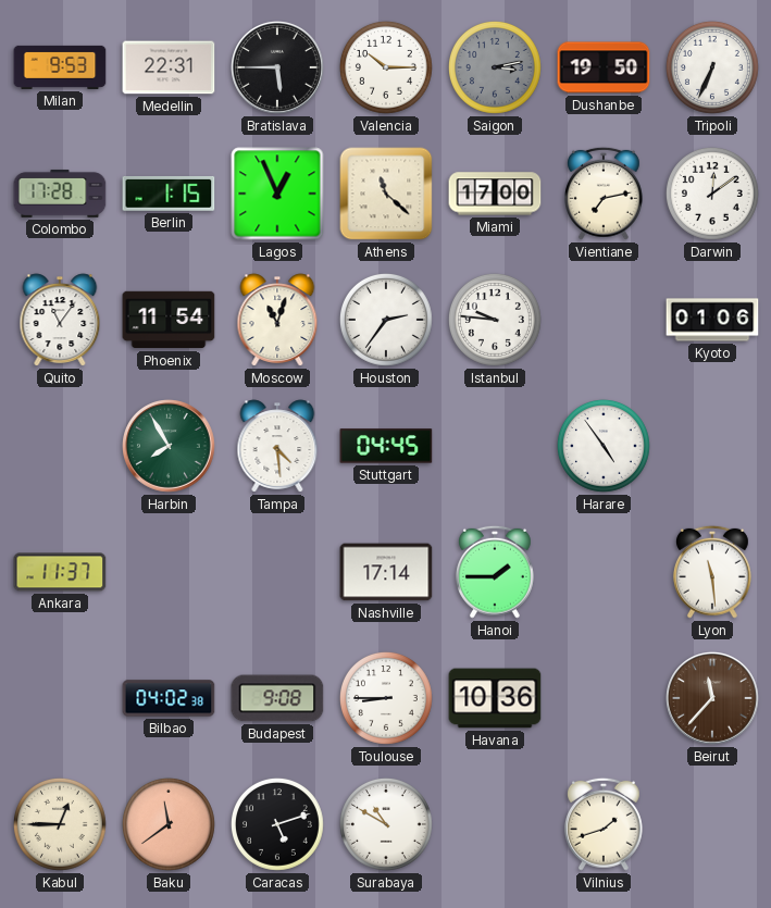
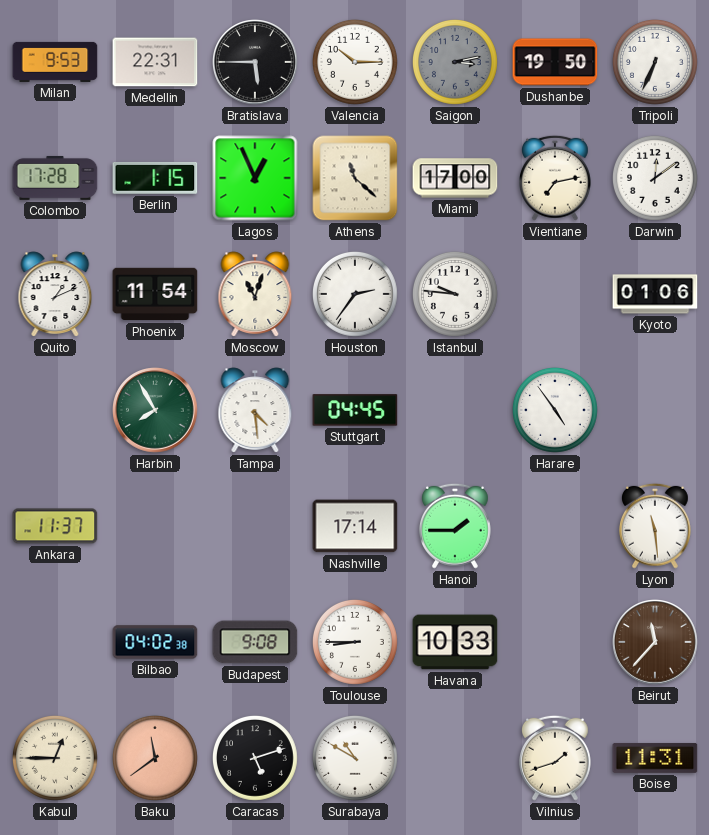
Quito: 11:06 -> 1:11 (55, 294)
Havana: 10:36 -> 10:33 (455, 642)
Boise: none -> 11:31 (655, 758)
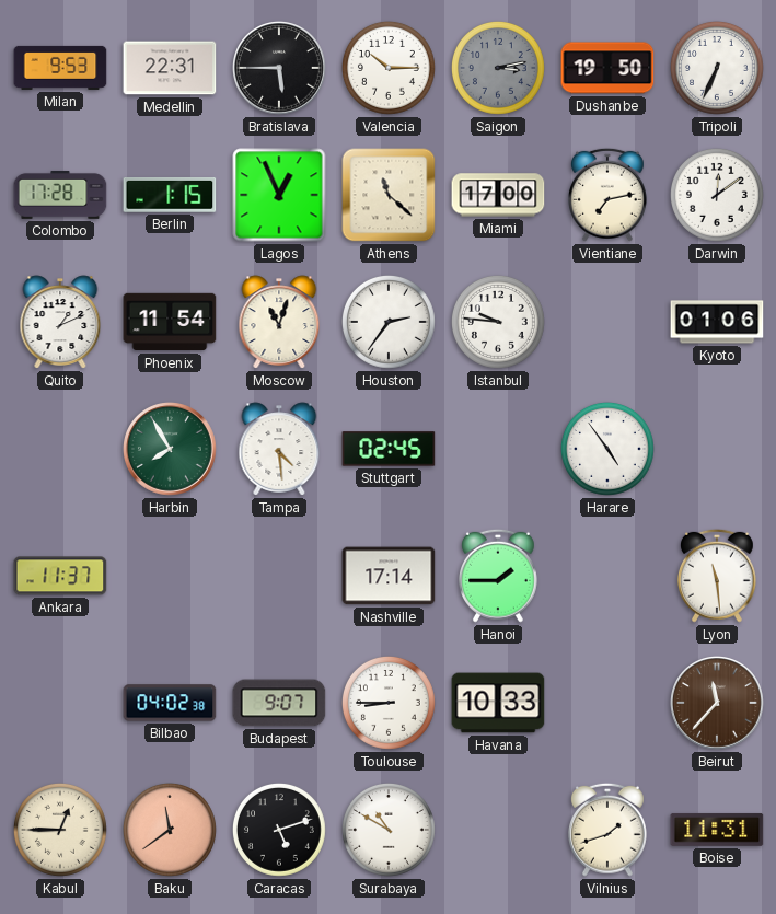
Stuttgart: 04:45 -> 02:45 (389, 449)
Budapest: 9:08 -> 9:07 (279, 703)
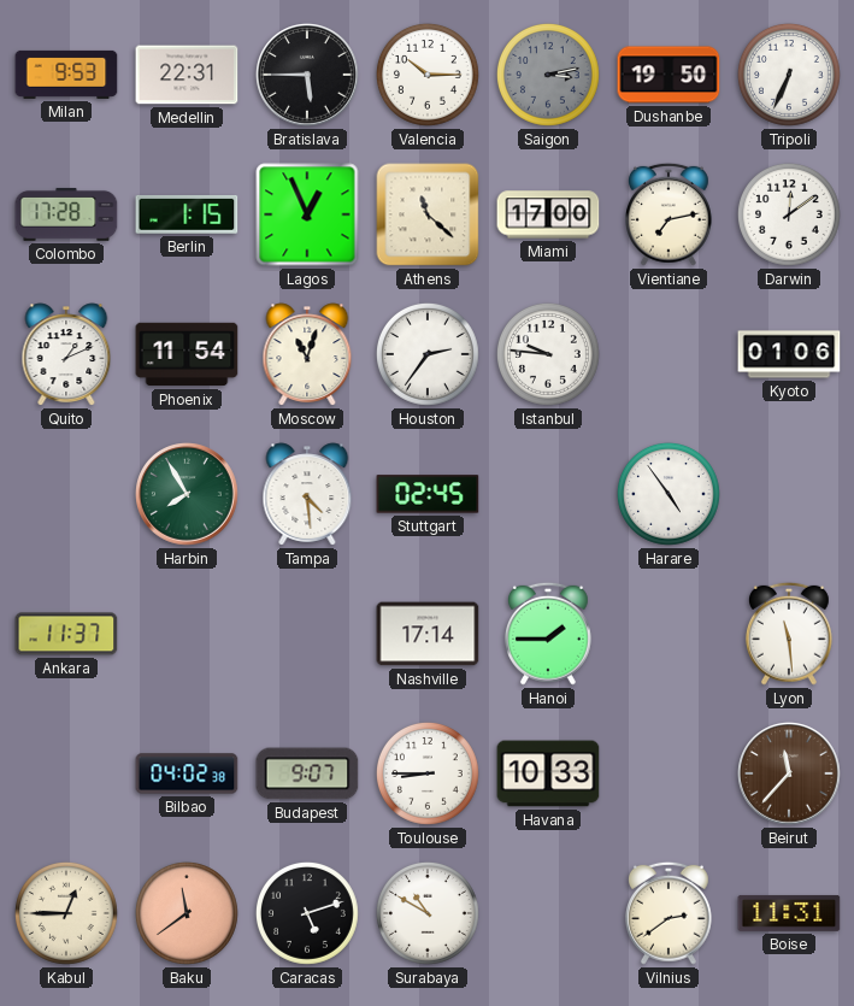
Vilnius: 1:42 -> 2:39 (669, 913)
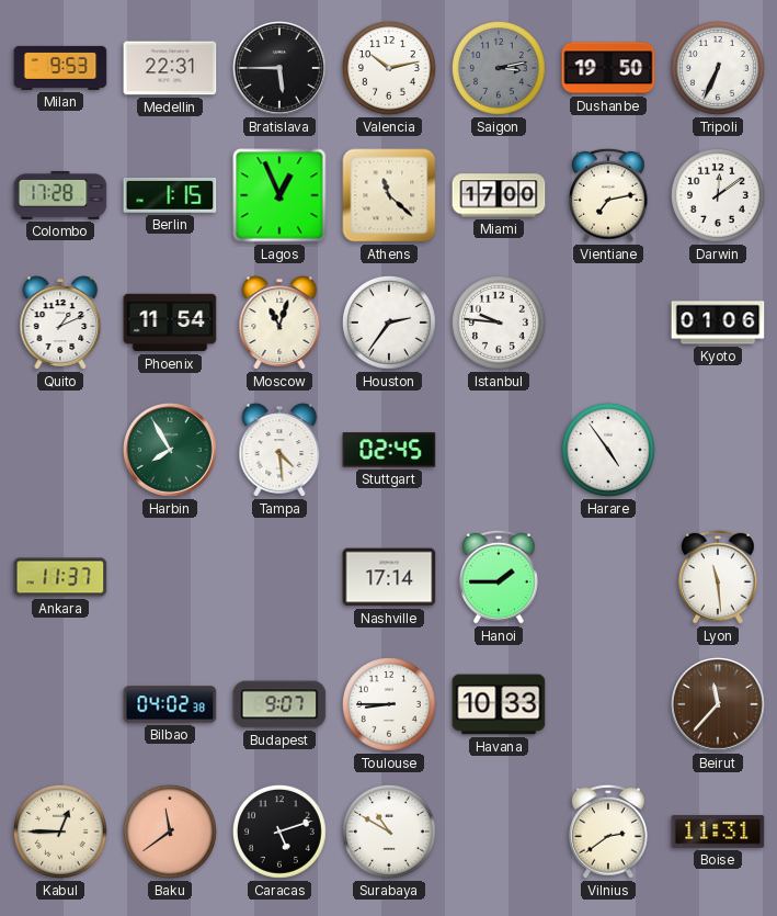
Valencia: 10:15 -> 10:13 (389, 68)
